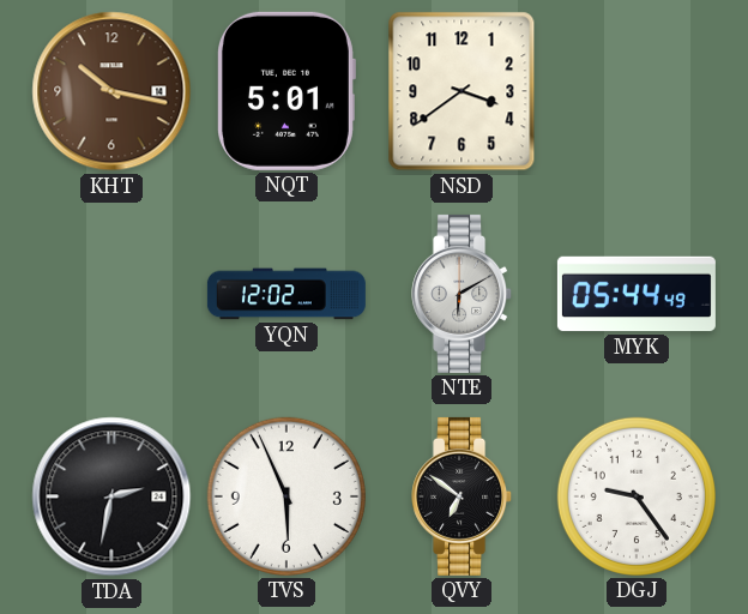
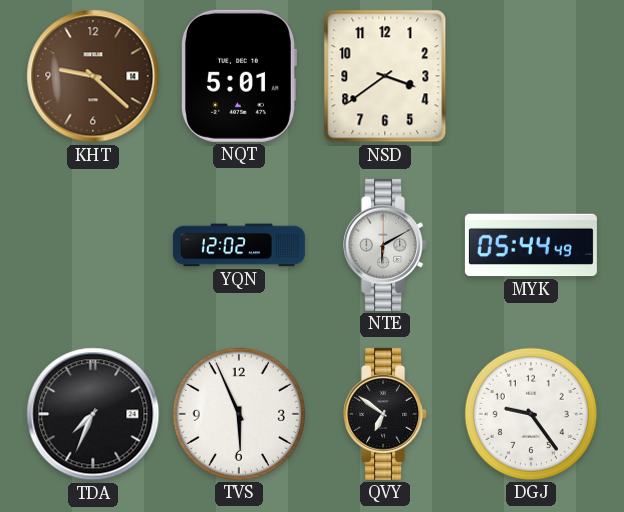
KHT: 10:17 -> 9:22 (93, 76)
TDA: 2:32 -> 7:34 (93, 414)
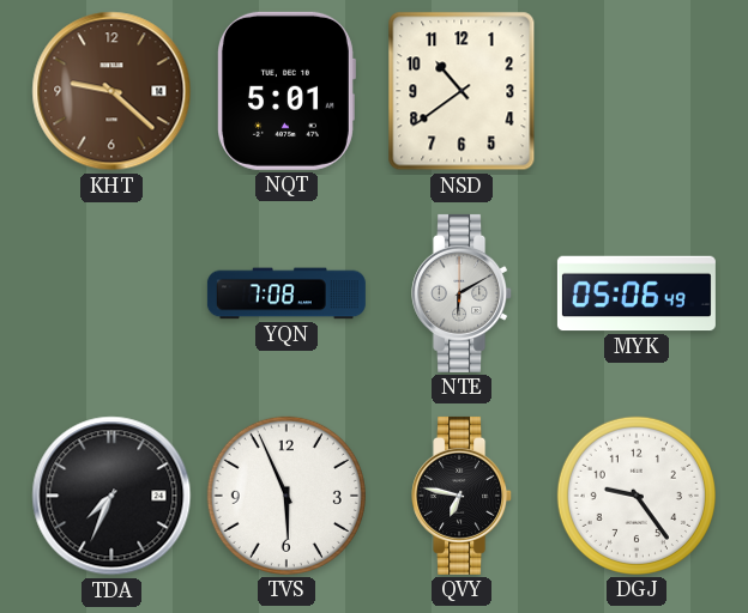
NSD: 3:39 -> 10:39 (462, 91)
YQN: 12:02 -> 7:08 (286, 293)
MYK: 05:44 -> 05:06 (637, 293)
QVY: 6:51 -> 6:47 (463, 496)
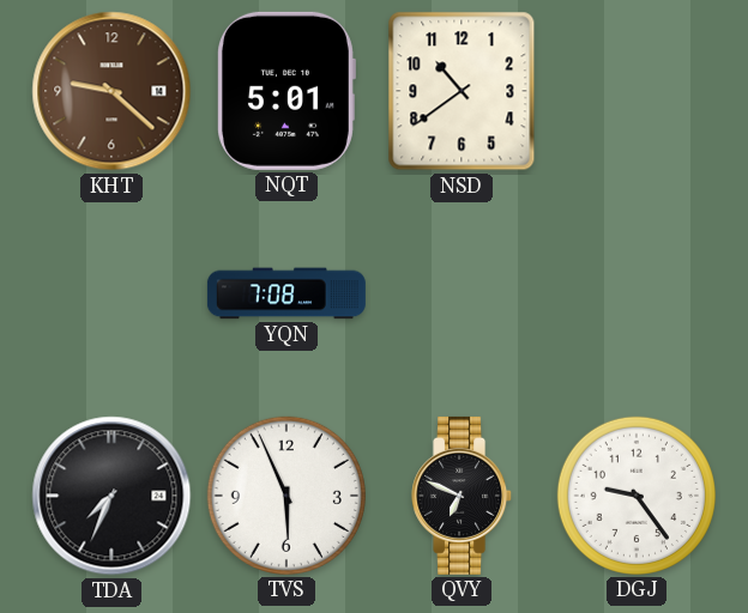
NTE: 6:10 -> none (463, 293)
MYK: 05:06 -> none (637, 293)
QVY: 6:47 -> 6:49 (463, 496)
